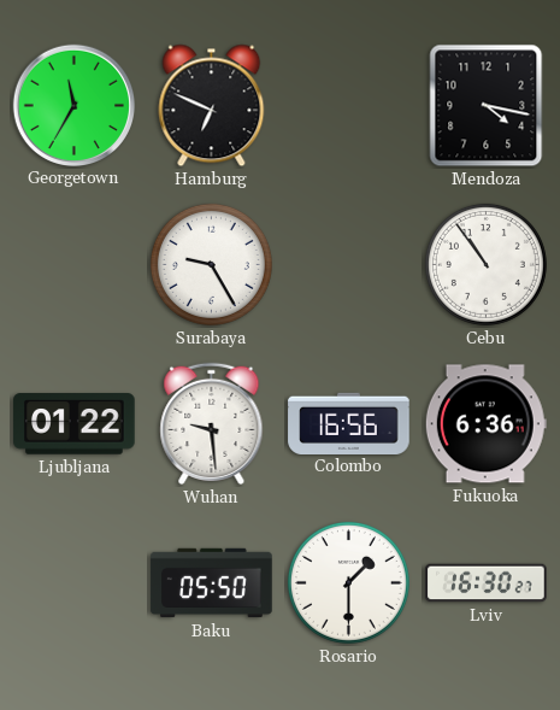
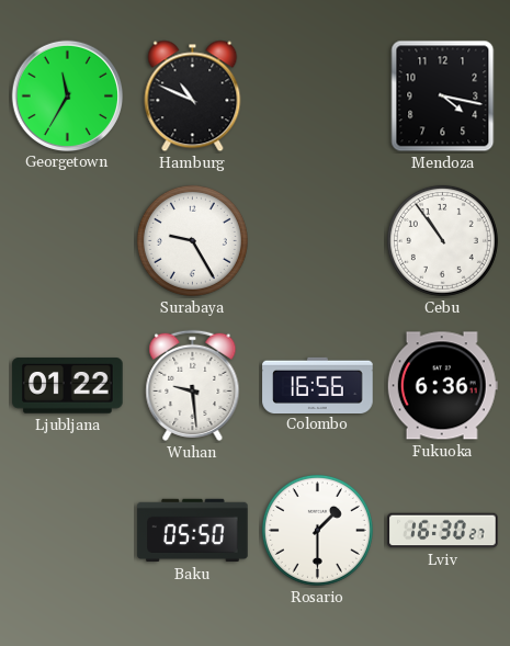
Hamburg: 6:49 -> 10:49 (193, 97)
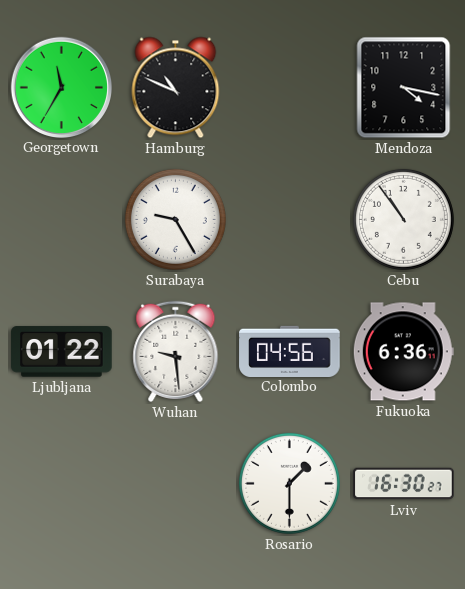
Colombo: 16:56 -> 04:56 (290, 351)
Baku: 05:50 -> none (193, 531)
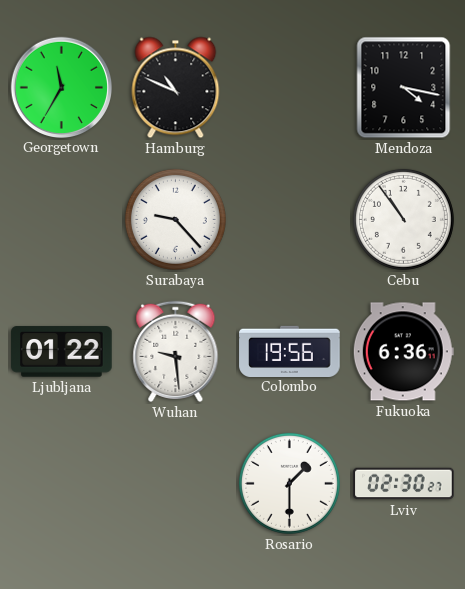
Surabaya: 9:25 -> 9:23 (175, 219)
Colombo: 04:56 -> 19:56 (290, 351)
Lviv: 16:30 -> 02:30 (404, 484)
